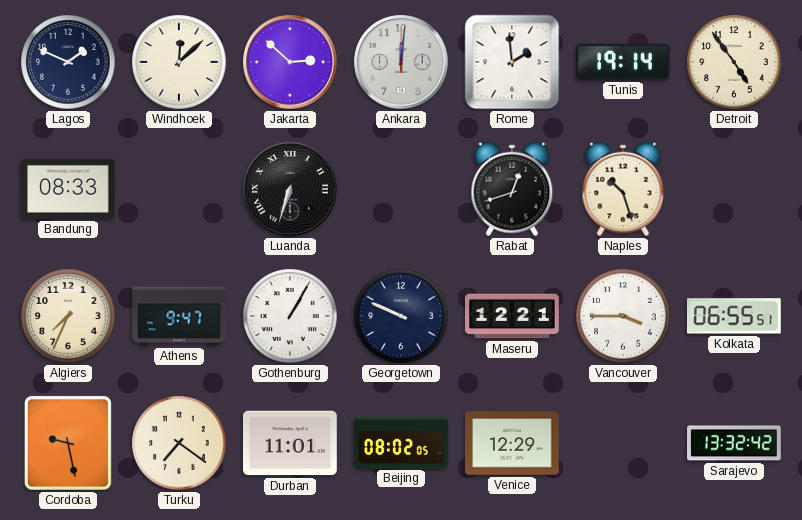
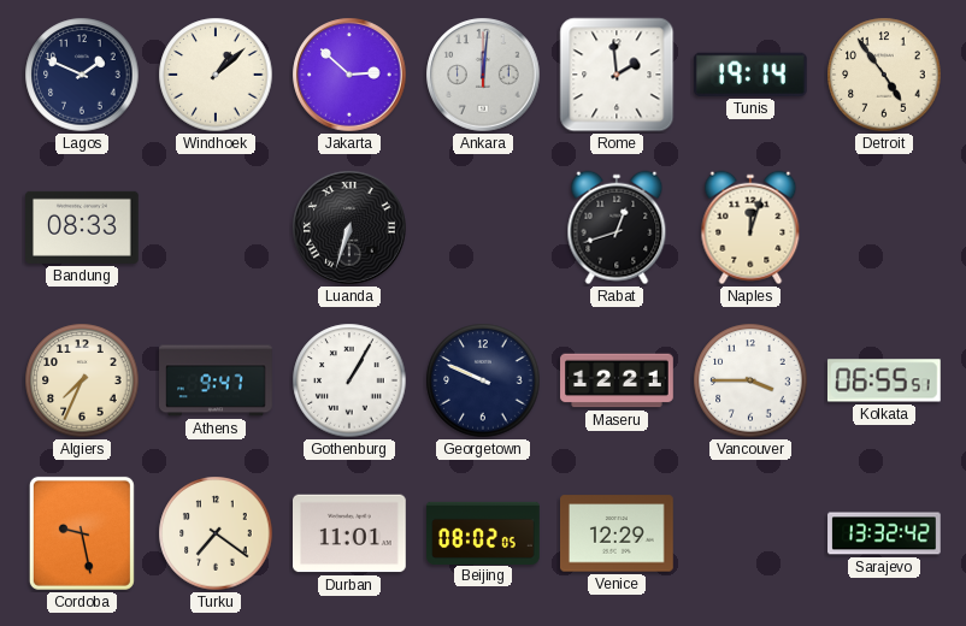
Windhoek: 12:08 -> 1:08 (216, 75)
Naples: 10:27 -> 12:03 (750, 228)
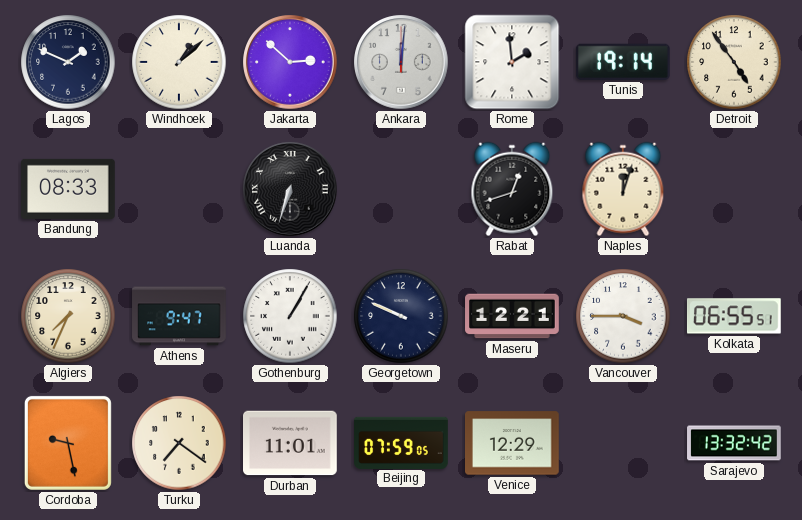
Beijing: 08:02 -> 07:59 (401, 442)
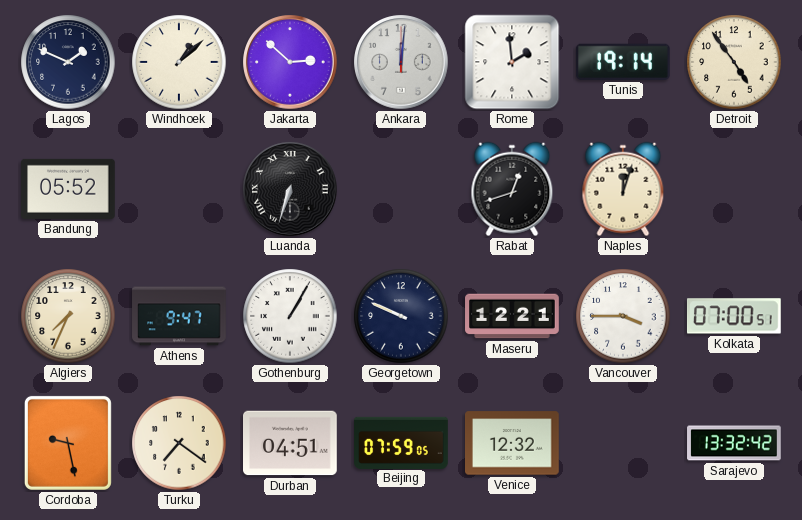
Bandung: 08:33 -> 05:52 (69, 189)
Kolkata: 06:55 -> 07:00 (734, 316)
Durban: 11:01 -> 04:51 (291, 443)
Venice: 12:29 -> 12:32 (513, 443)
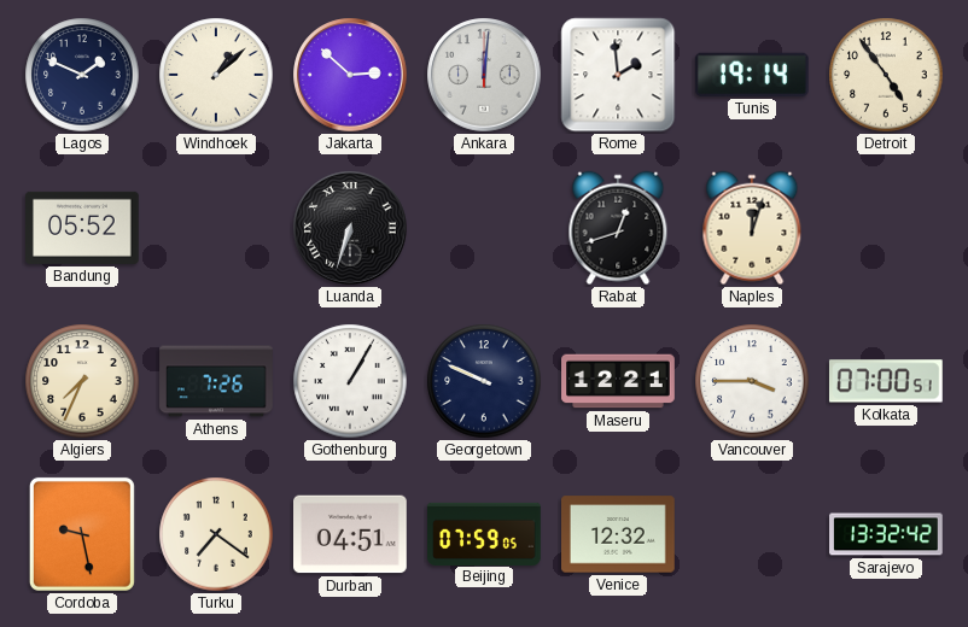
Athens: 9:47 -> 7:26 (216, 381)
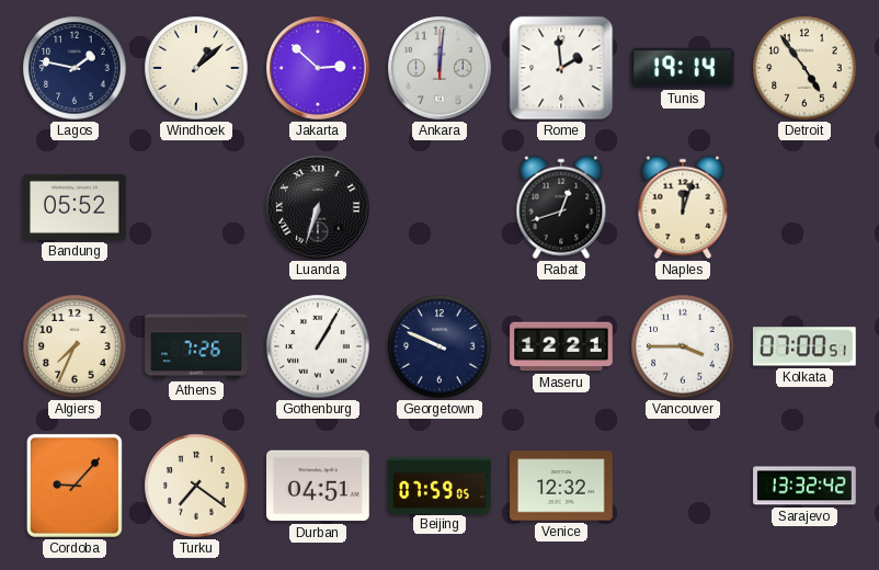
Lagos: 1:49 -> 1:47 (75, 68)
Cordoba: 9:28 -> 9:07 (75, 486)
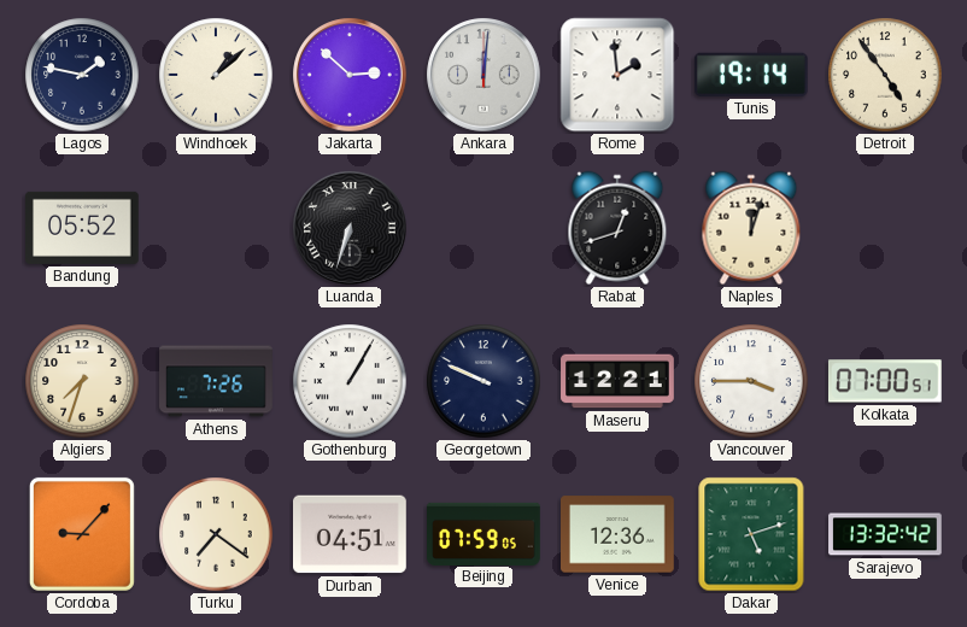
Algiers: 7:34 -> 7:33 (82, 381)
Venice: 12:32 -> 12:36 (619, 534)
Dakar: none -> 5:12 (751, 534)
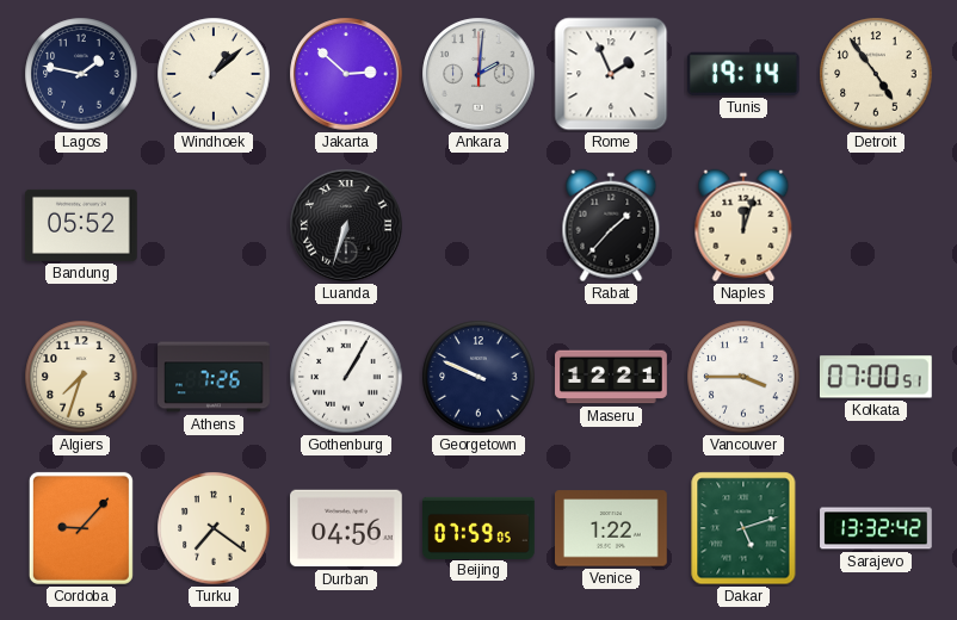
Ankara: 12:01 -> 2:01 (478, 74)
Rome: 1:59 -> 1:56 (611, 74)
Rabat: 12:42 -> 1:37 (611, 225)
Durban: 04:51 -> 04:56 (347, 528)
Venice: 12:36 -> 1:22 (612, 528)
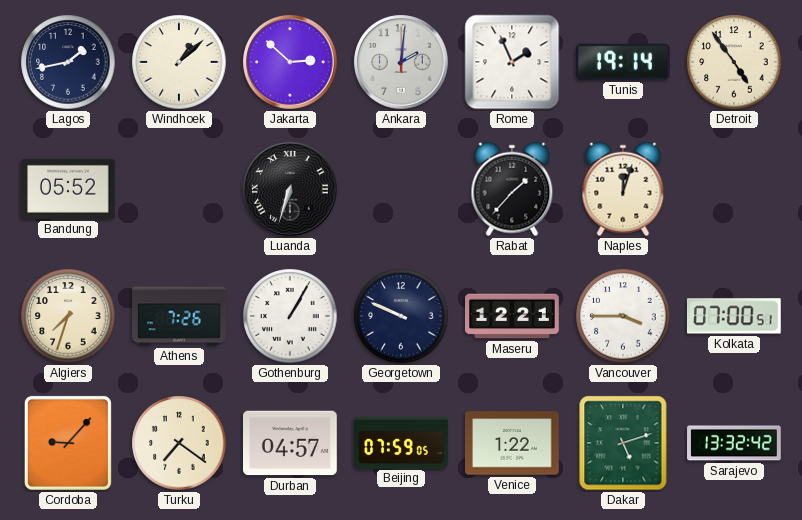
Lagos: 1:47 -> 1:43 (68, 62)
Durban: 04:56 -> 04:57 (291, 443)
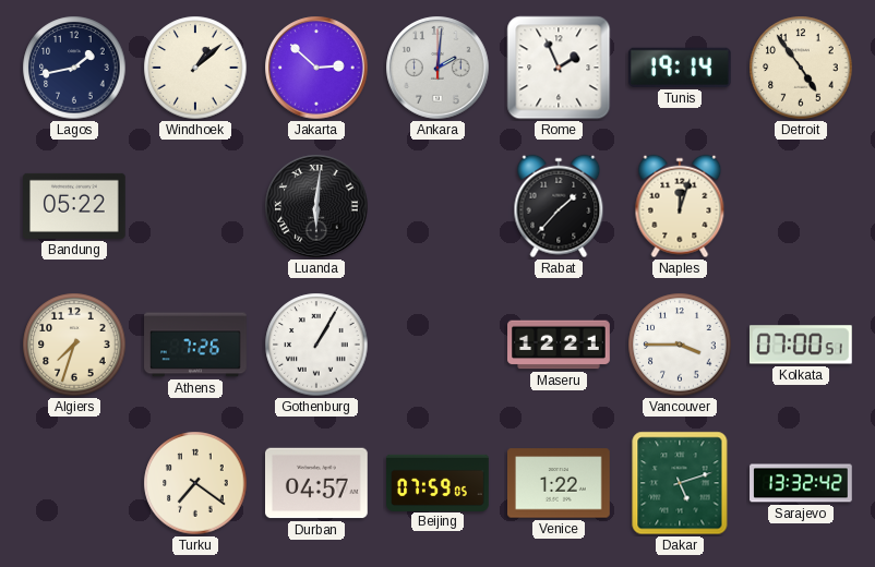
Bandung: 05:52 -> 05:22 (75, 206)
Luanda: 6:33 -> 6:01 (316, 206)
Georgetown: 9:49 -> none (401, 316)
Cordoba: 9:07 -> none (68, 443)
